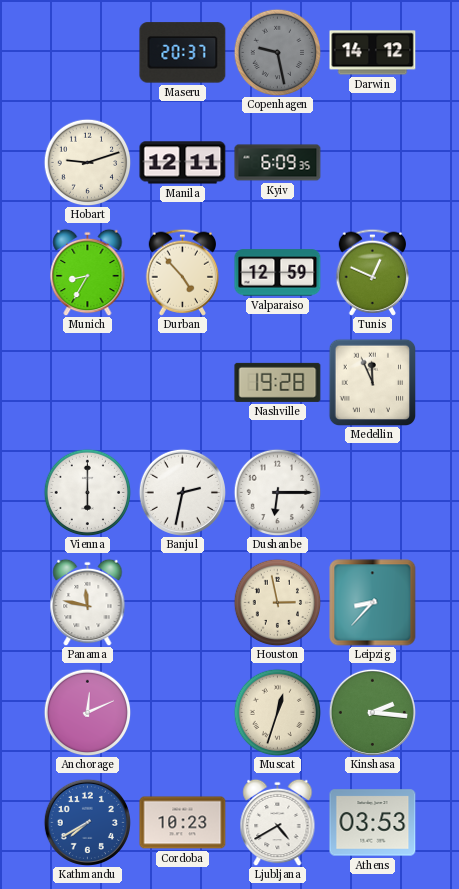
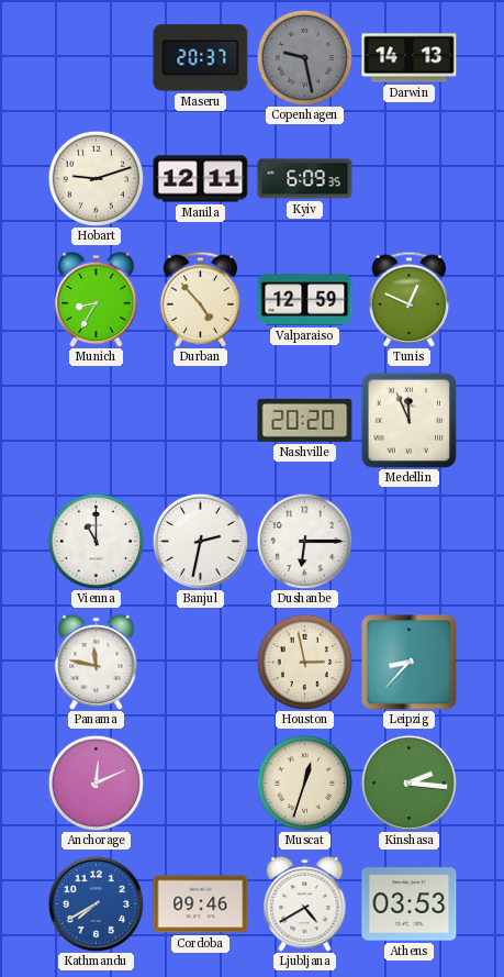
Darwin: 14:12 -> 14:13 (410, 58)
Nashville: 19:28 -> 20:20 (305, 420)
Vienna: 6:00 -> 11:00 (96, 541)
Cordoba: 10:23 -> 09:46 (201, 904)
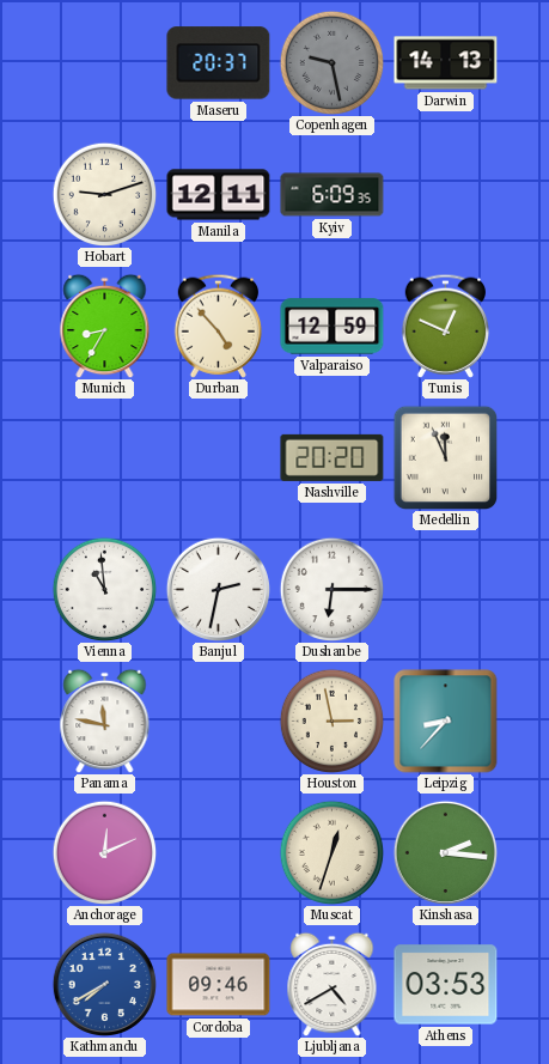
Vienna: 11:00 -> 10:59 (104, 589)
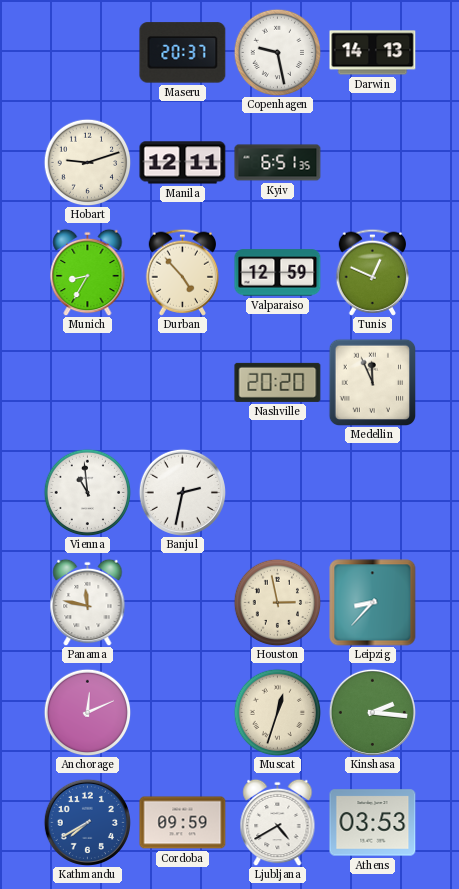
Copenhagen dial: grey -> white (277, 52)
Kyiv: 6:09 -> 6:51 (278, 163)
Dushanbe: 6:15 -> none (331, 589)
Cordoba: 09:46 -> 09:59 (183, 823)
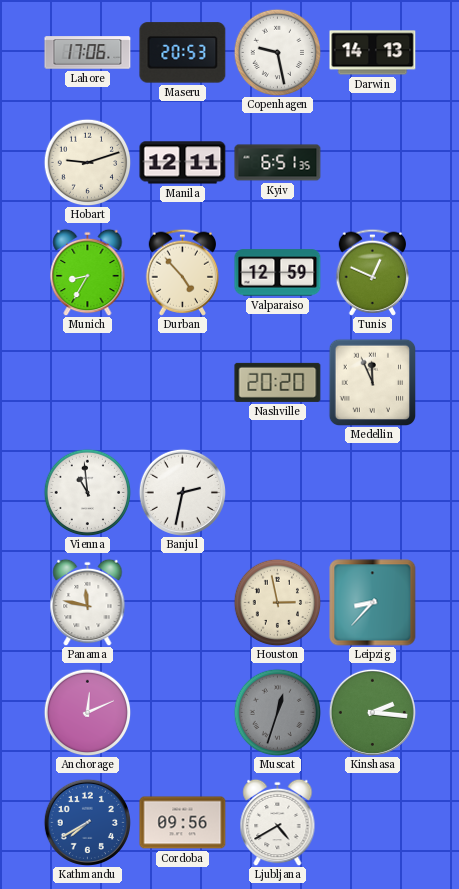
Lahore: none -> 17:06 (88, 53)
Maseru: 20:37 -> 20:53 (183, 53)
Muscat dial: cream -> grey (277, 712)
Cordoba: 09:59 -> 09:56 (183, 823)
Athens: 03:53 -> none (373, 823)
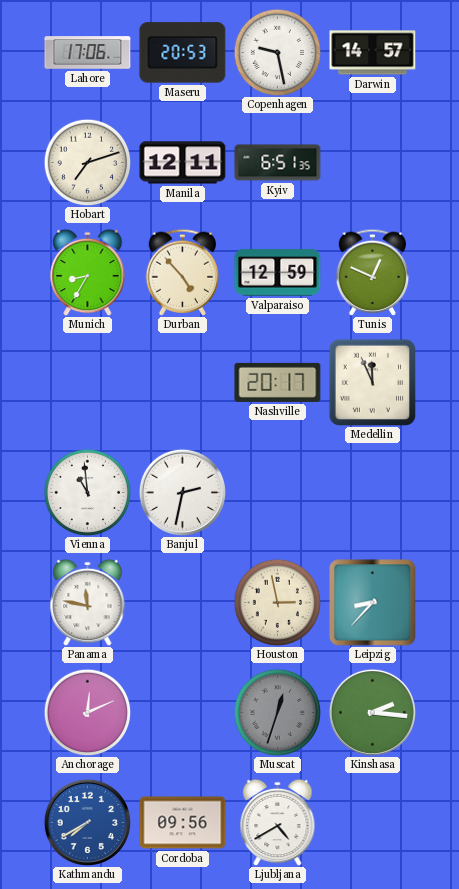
Darwin: 14:13 -> 14:57 (373, 53)
Hobart: 9:12 -> 7:12 (87, 162)
Nashville: 20:20 -> 20:17 (278, 382)
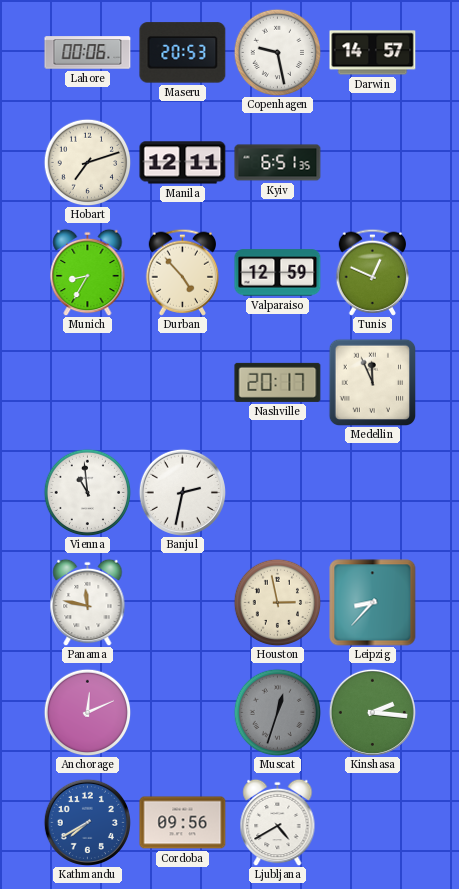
Lahore: 17:06 -> 00:06 (88, 53)
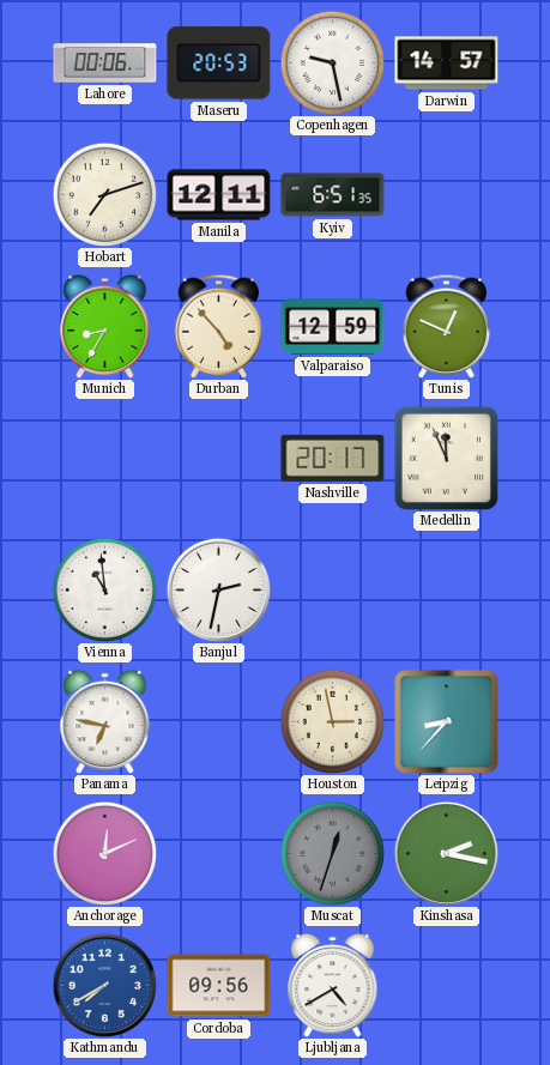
Panama: 11:47 -> 6:47 (105, 721)
Kinshasa: 2:16 -> 2:17 (446, 853)
